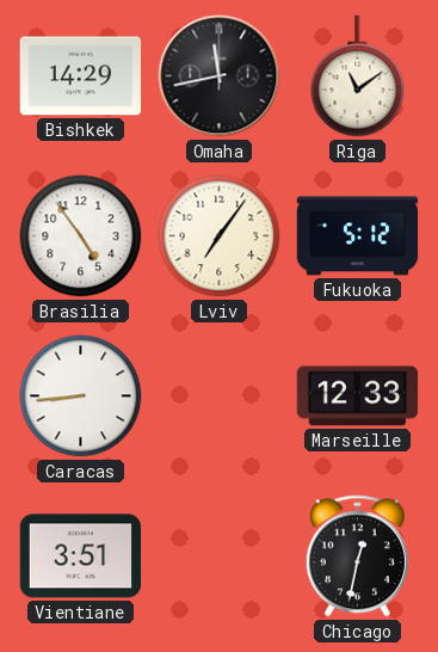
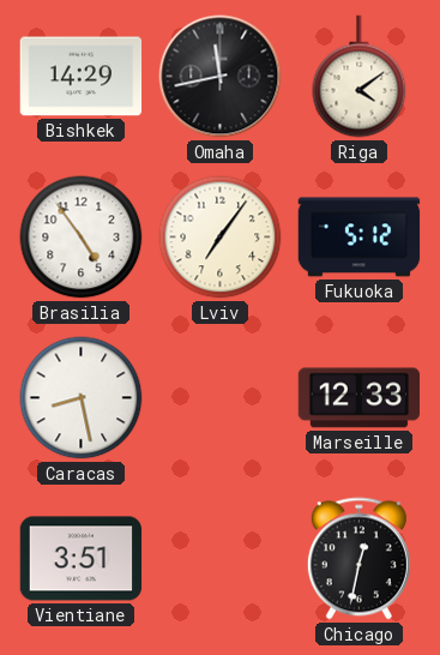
Riga: 11:09 -> 4:09 (360, 77)
Caracas: 8:44 -> 8:28 (82, 398)
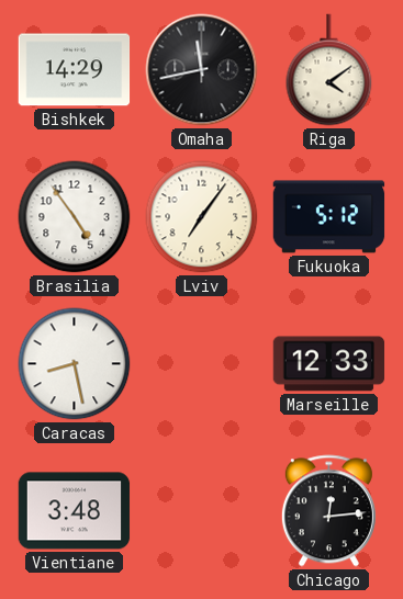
Vientiane: 3:51 -> 3:48 (75, 511)
Chicago: 12:32 -> 12:14 (328, 511)
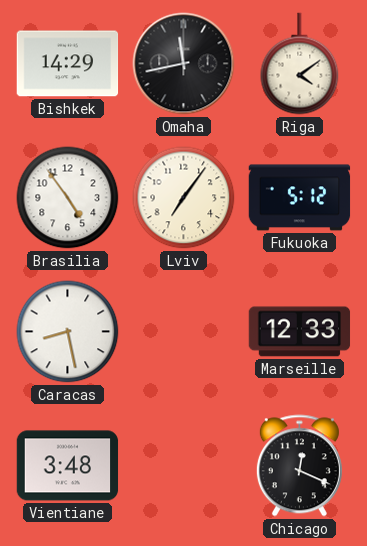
Chicago: 12:14 -> 12:19 (299, 466)
